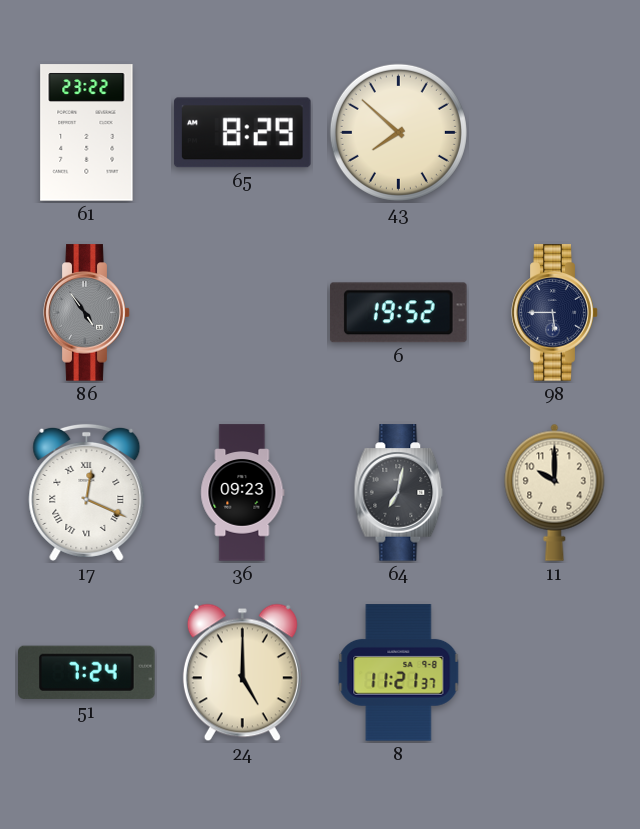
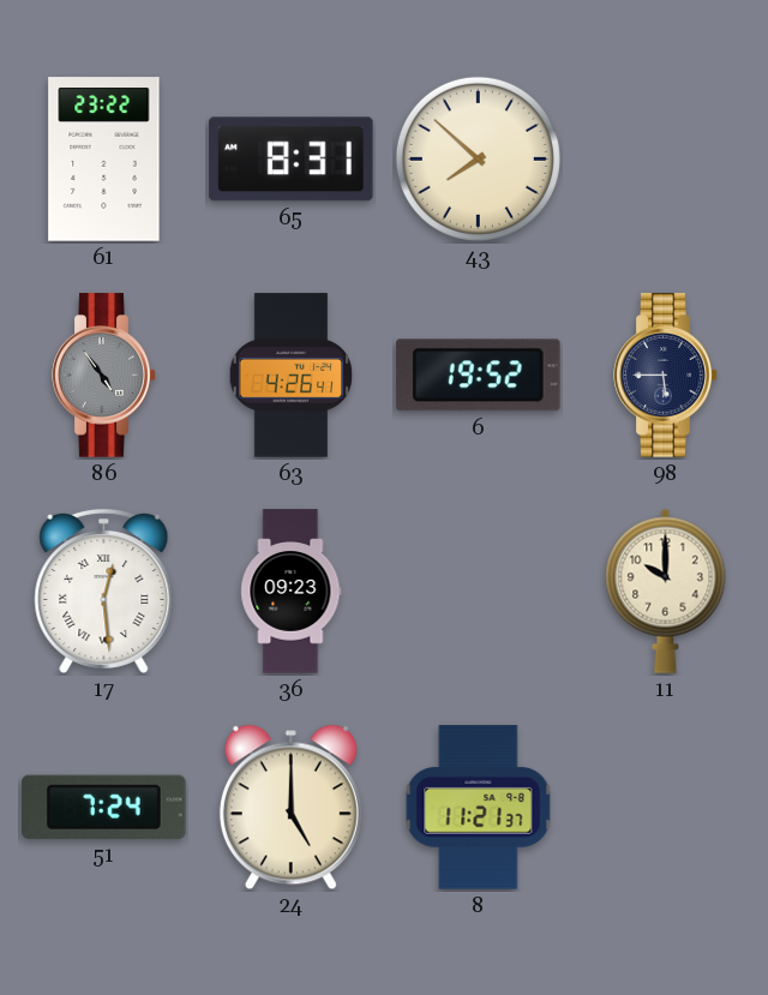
65: 8:29 -> 8:31 (292, 160)
63: none -> 4:26 (290, 376)
17: 12:19 -> 12:29 (104, 591)
64: 7:02 -> none (399, 493)
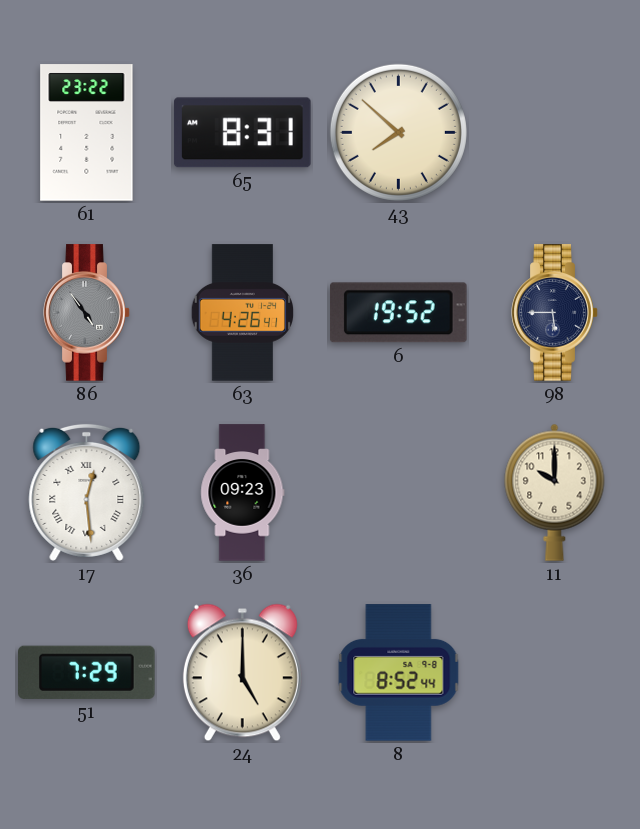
51: 7:24 -> 7:29 (87, 672)
8: 11:21 -> 8:52 (399, 673)
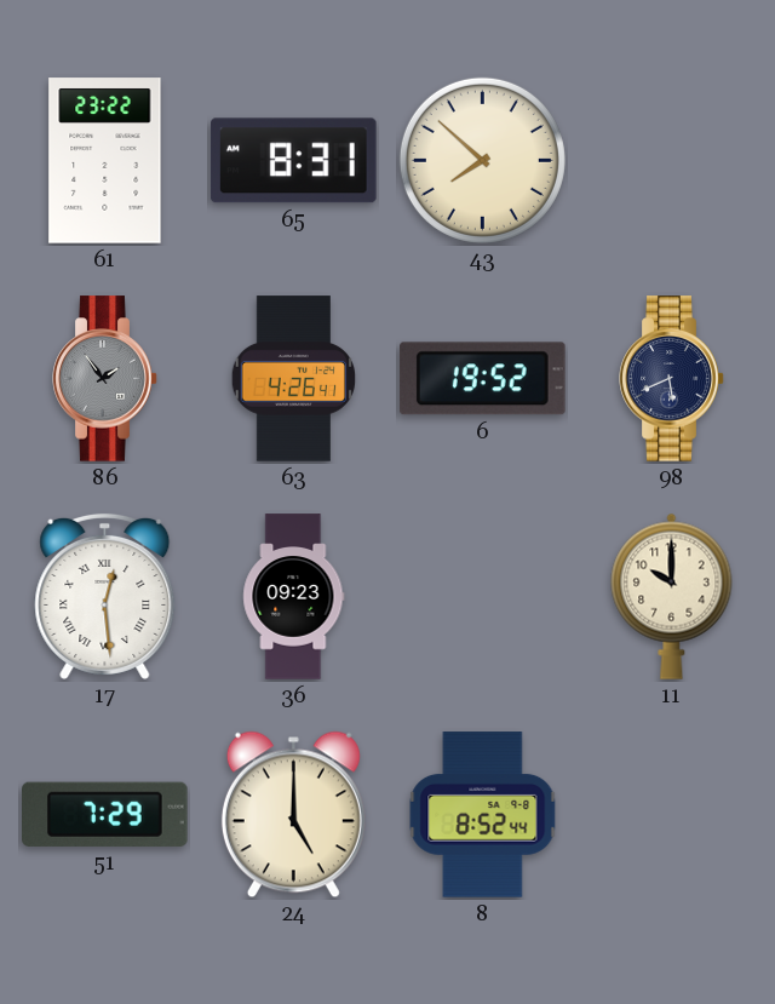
86: 4:54 -> 1:54 (105, 379)
98: 5:45 -> 5:41 (672, 379)
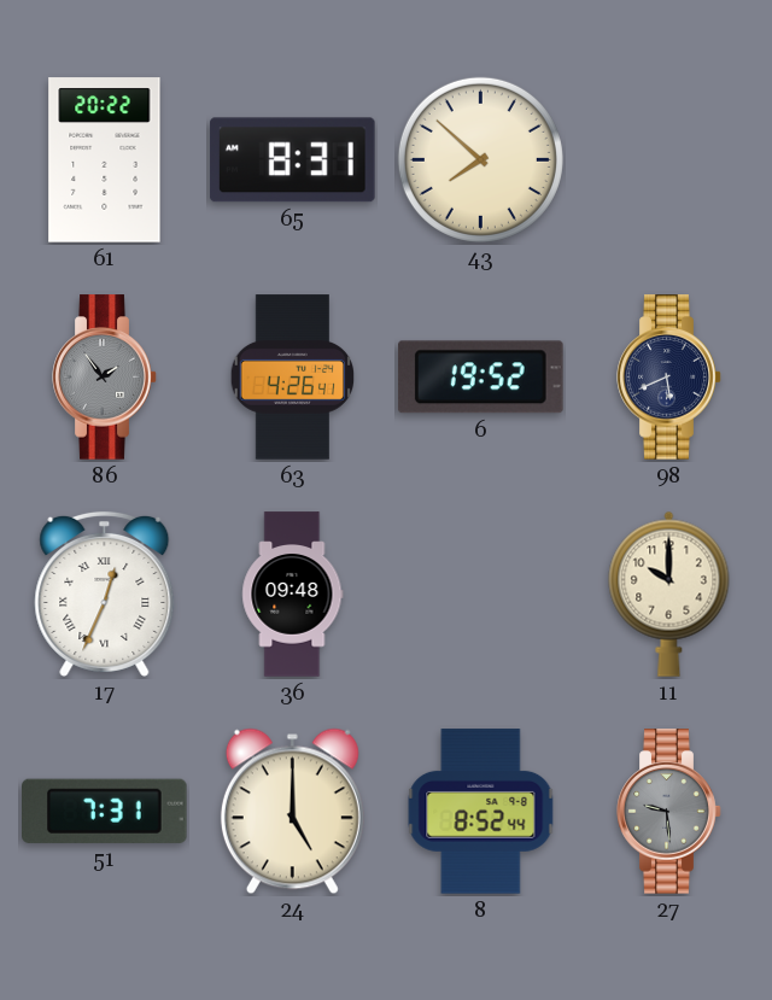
61: 23:22 -> 20:22 (105, 160)
17: 12:29 -> 12:34 (105, 593)
36: 09:23 -> 09:48 (293, 595)
51: 7:29 -> 7:31 (105, 811)
27: none -> 9:29 (669, 812)
